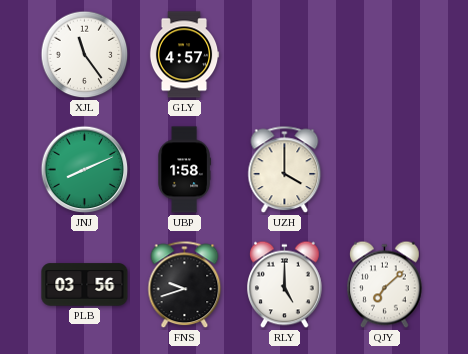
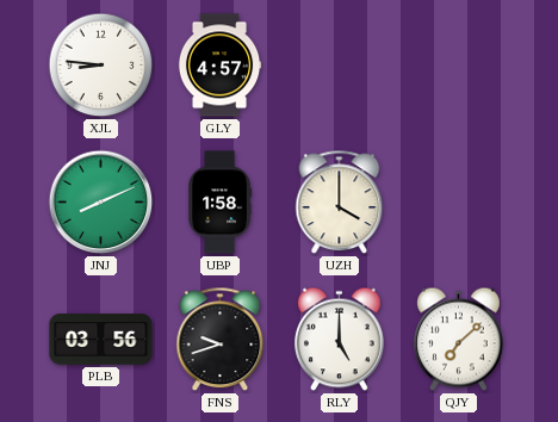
XJL: 11:24 -> 8:46 (101, 66)
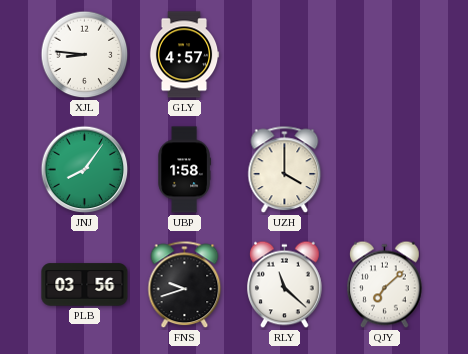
JNJ: 8:11 -> 8:06 (85, 170)
RLY: 5:00 -> 11:22 (285, 285)
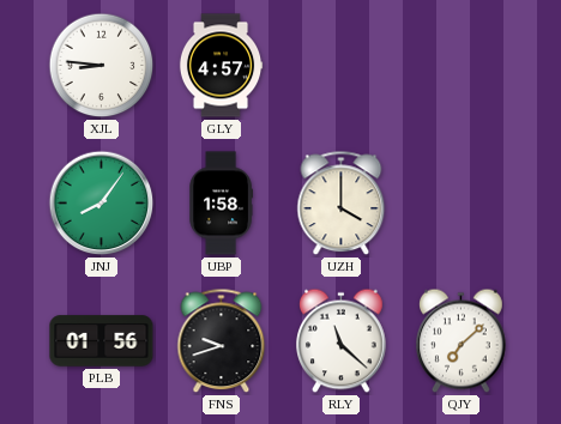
PLB: 03:56 -> 01:56 (102, 341)
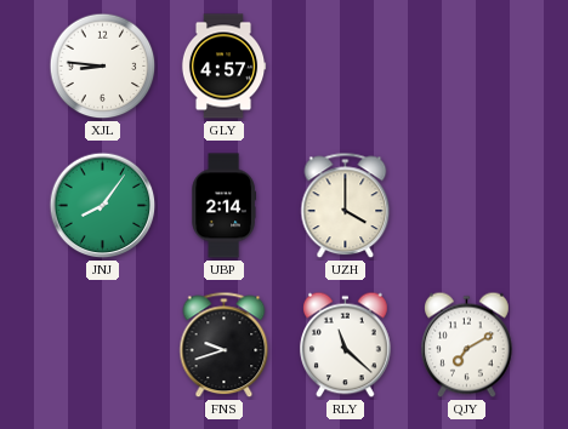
UBP: 1:58 -> 2:14 (223, 206)
PLB: 01:56 -> none (102, 341)
QJY: 7:08 -> 7:10 (467, 345)
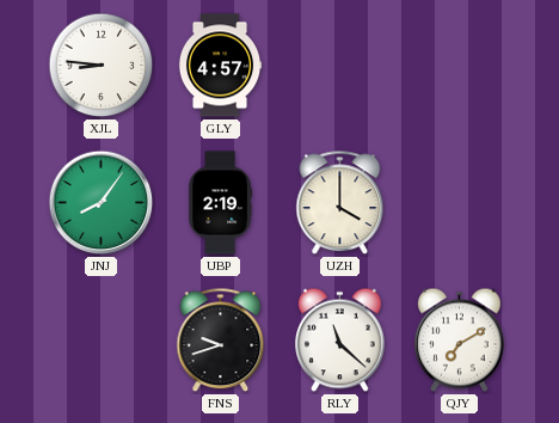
UBP: 2:14 -> 2:19 (220, 203)
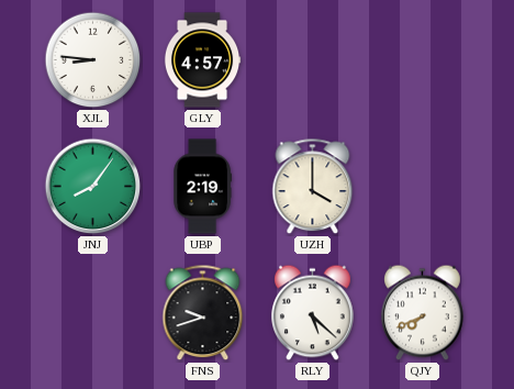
RLY: 11:22 -> 5:22 (313, 313)
QJY: 7:10 -> 7:41 (423, 313)
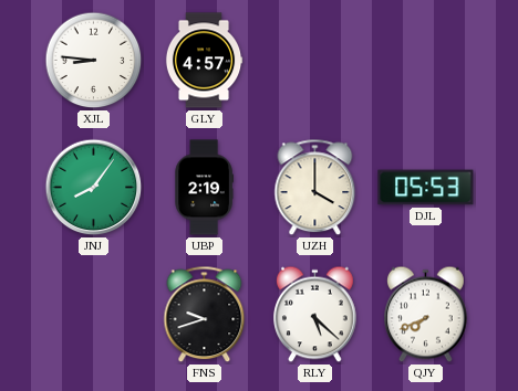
DJL: none -> 05:53 (426, 188)
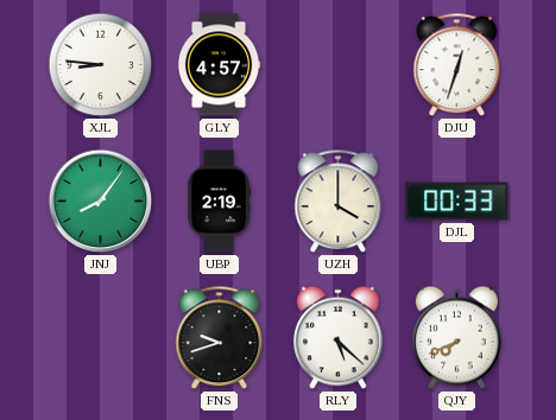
DJU: none -> 12:33 (457, 65)
DJL: 05:53 -> 00:33 (457, 202)
